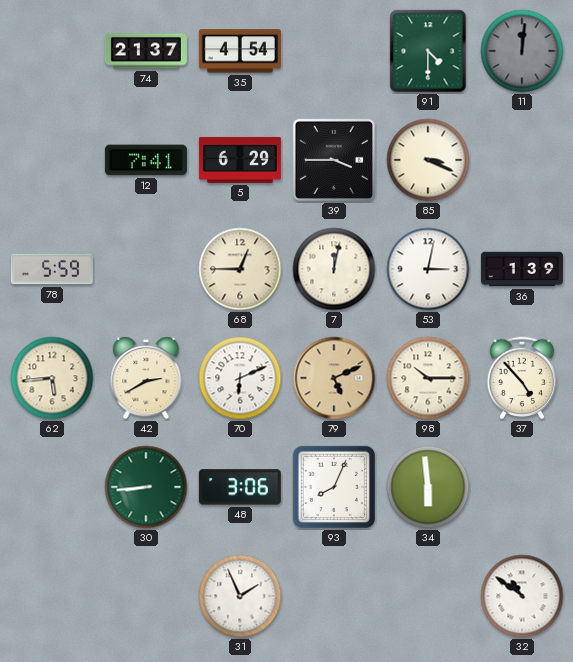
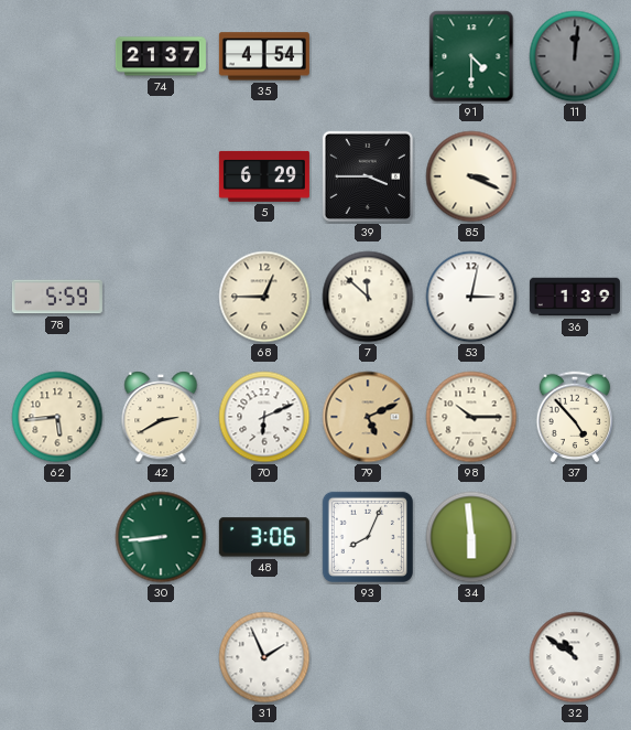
12: 7:41 -> none (146, 160)
7: 12:02 -> 11:52 (368, 297)
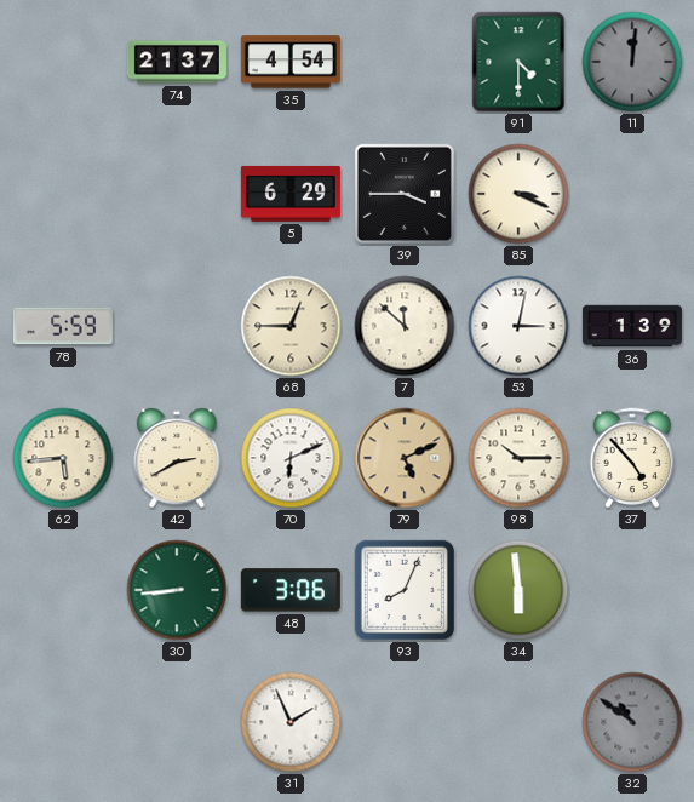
32 dial: white -> grey (632, 722)
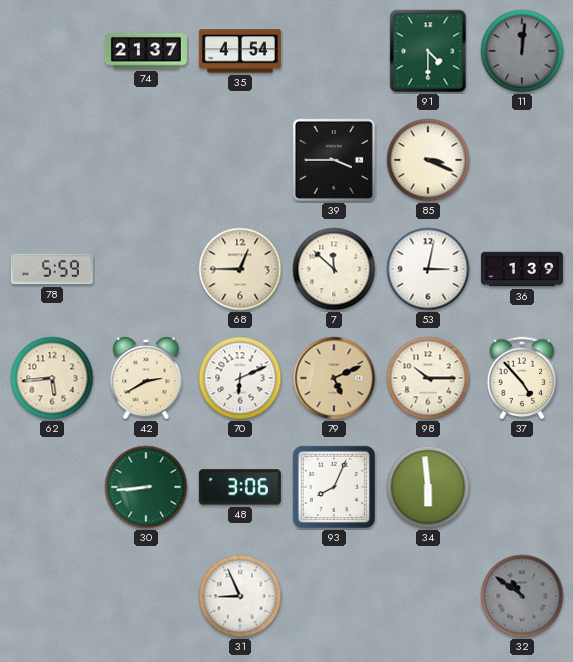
5: 6:29 -> none (291, 194)
31: 1:56 -> 8:56 (240, 596)
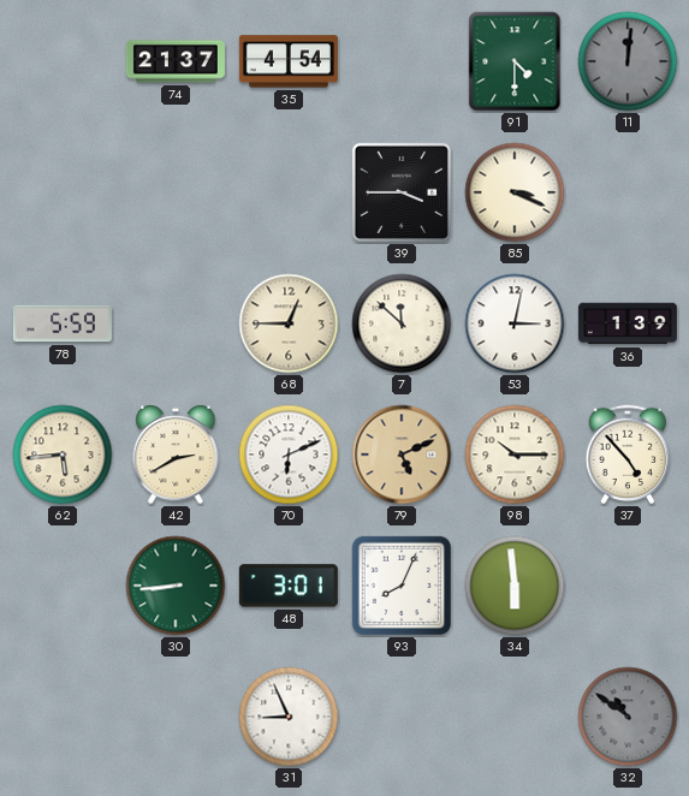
48: 3:06 -> 3:01 (289, 586)
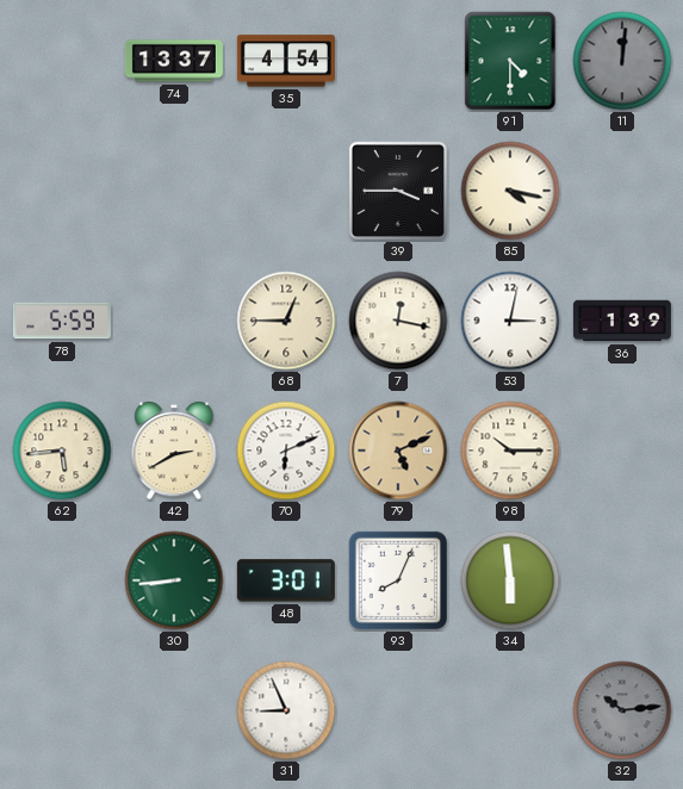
74: 21:37 -> 13:37 (174, 61)
85: 3:19 -> 4:17 (510, 191)
7: 11:52 -> 12:17 (398, 321)
37: 4:53 -> none (628, 455)
32: 10:51 -> 10:14 (622, 710)
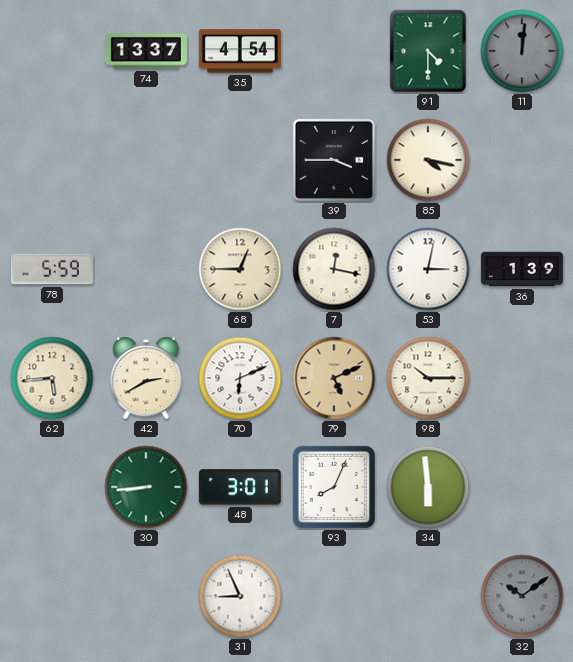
32: 10:14 -> 10:09 (522, 596)
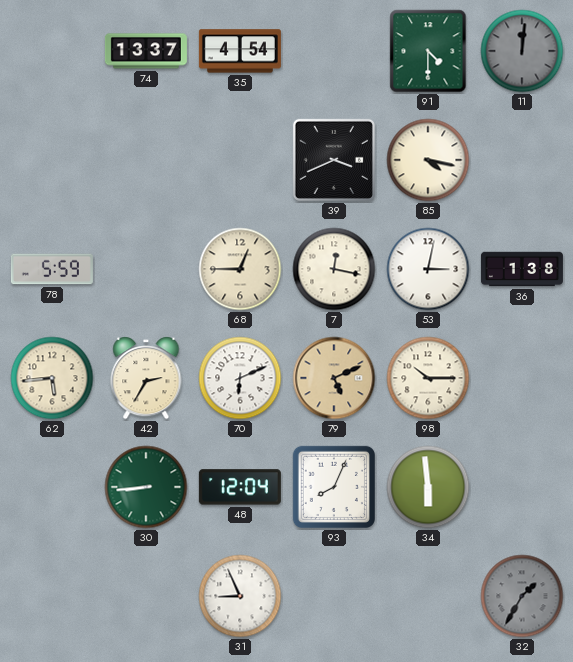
39: 3:45 -> 3:41 (334, 160)
36: 1:39 -> 1:38 (522, 269)
42: 2:40 -> 2:35 (146, 378)
48: 3:01 -> 12:04 (240, 487)
32: 10:09 -> 1:35 (522, 596)
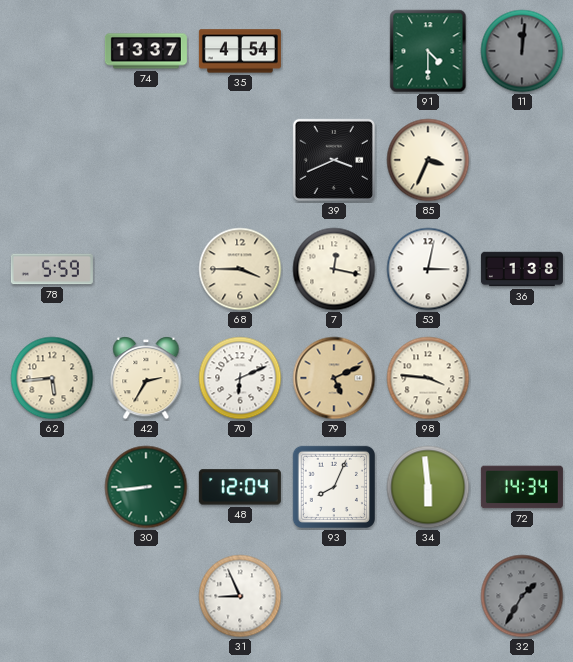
85: 4:17 -> 3:34 (428, 160)
68: 12:45 -> 3:45 (240, 269)
98: 10:15 -> 3:46 (428, 378)
72: none -> 14:34 (522, 487)
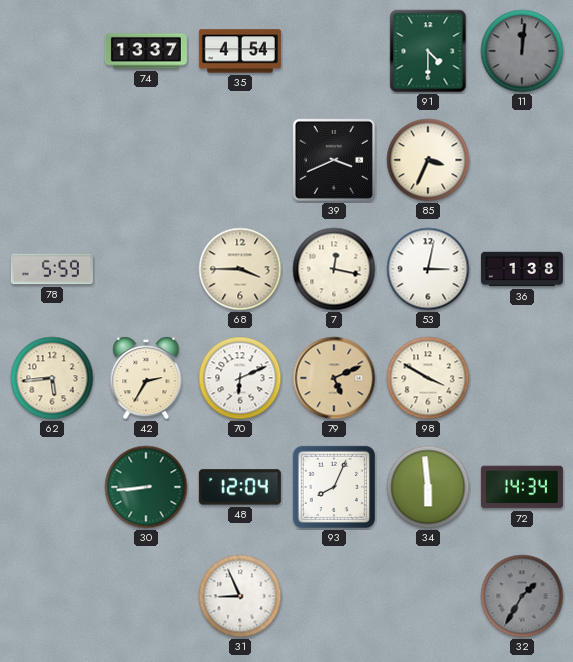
98: 3:46 -> 3:50 (428, 378)
